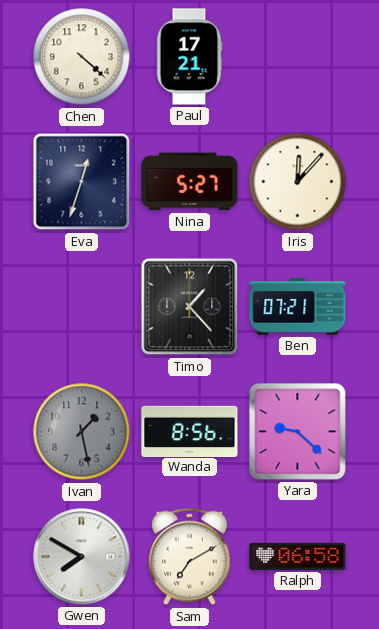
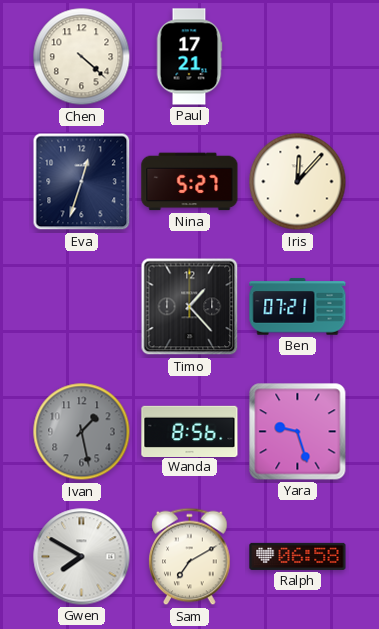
Yara: 9:22 -> 9:27 (298, 432)
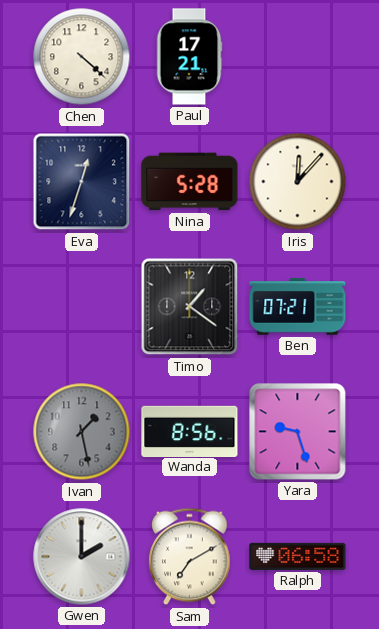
Nina: 5:27 -> 5:28 (190, 182)
Timo: 1:23 -> 1:21 (190, 307)
Gwen: 7:50 -> 2:00 (82, 557)
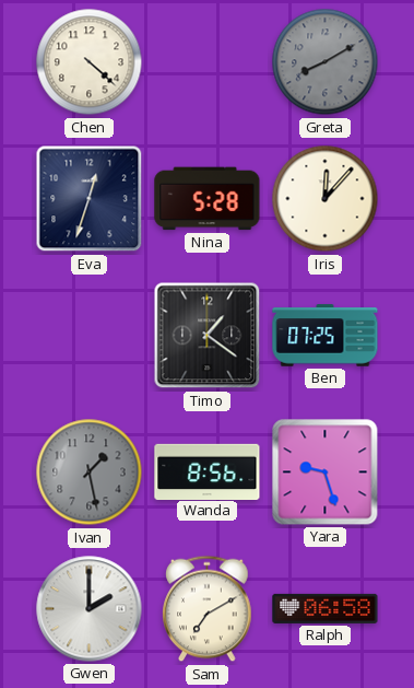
Paul: 17:21 -> none (189, 57)
Greta: none -> 8:10 (326, 62)
Ben: 07:21 -> 07:25 (326, 336)
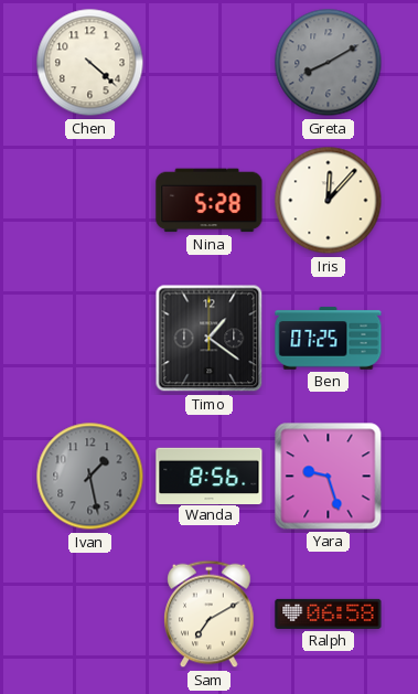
Eva: 12:33 -> none (90, 199)
Gwen: 2:00 -> none (90, 609)
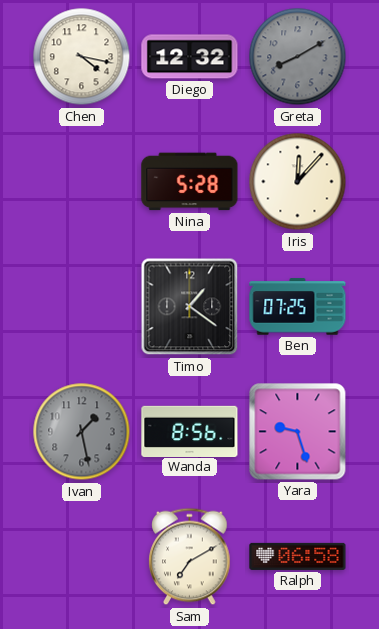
Chen: 4:22 -> 4:17 (82, 57)
Diego: none -> 12:32 (190, 57)
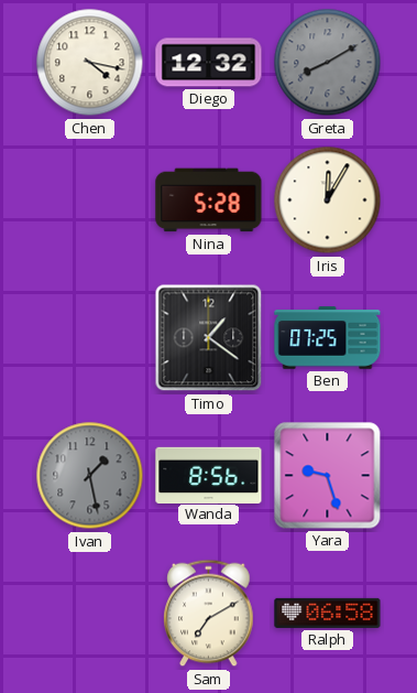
Iris: 12:07 -> 12:05 (328, 201)
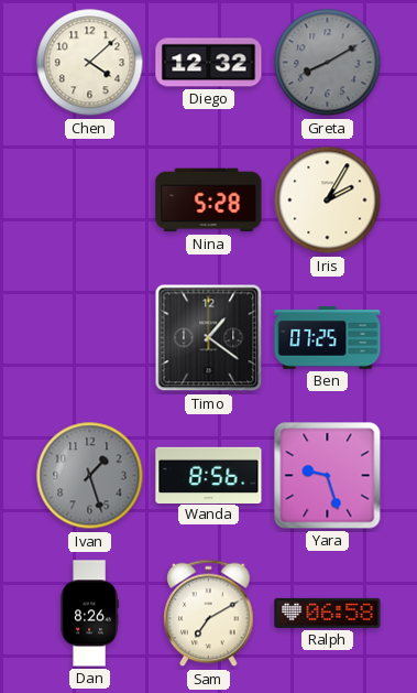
Chen: 4:17 -> 4:08 (90, 63)
Iris: 12:05 -> 2:05 (328, 201)
Ivan: 1:28 -> 1:27 (90, 476)
Dan: none -> 8:26 (89, 614)
